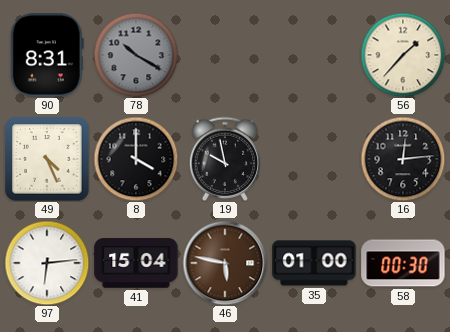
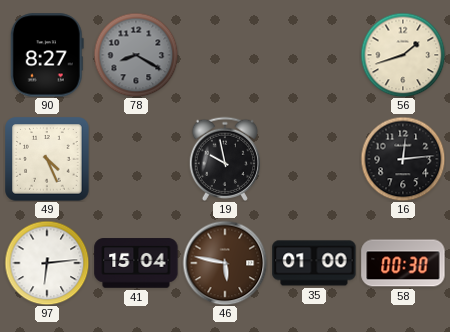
90: 8:31 -> 8:27 (47, 55)
78: 10:20 -> 8:20 (136, 55)
56: 1:37 -> 1:42 (403, 55)
8: 4:00 -> none (136, 159)
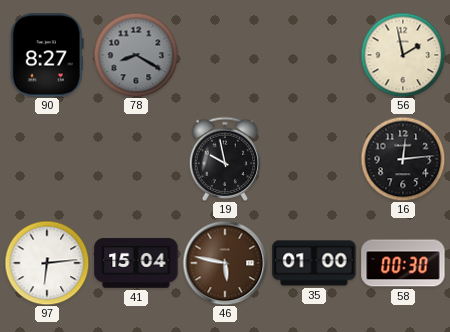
56: 1:42 -> 1:58 (403, 55)
49: 4:26 -> none (47, 159)
